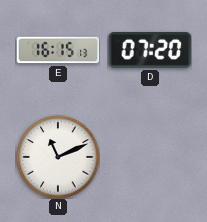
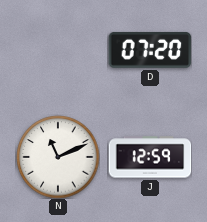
E: 16:15 -> none (58, 50)
J: none -> 12:59 (150, 157)
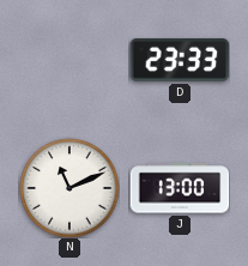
D: 07:20 -> 23:33 (180, 60)
J: 12:59 -> 13:00 (180, 188)
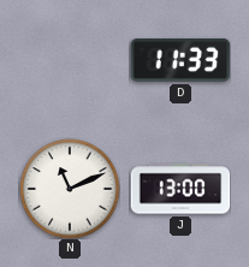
D: 23:33 -> 11:33 (180, 60)
